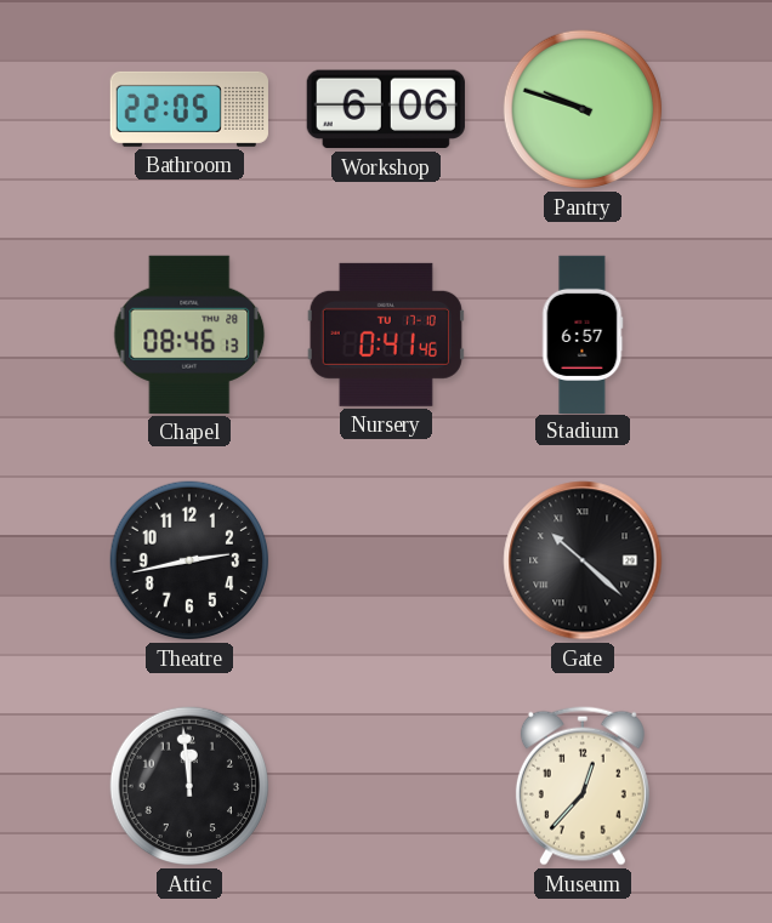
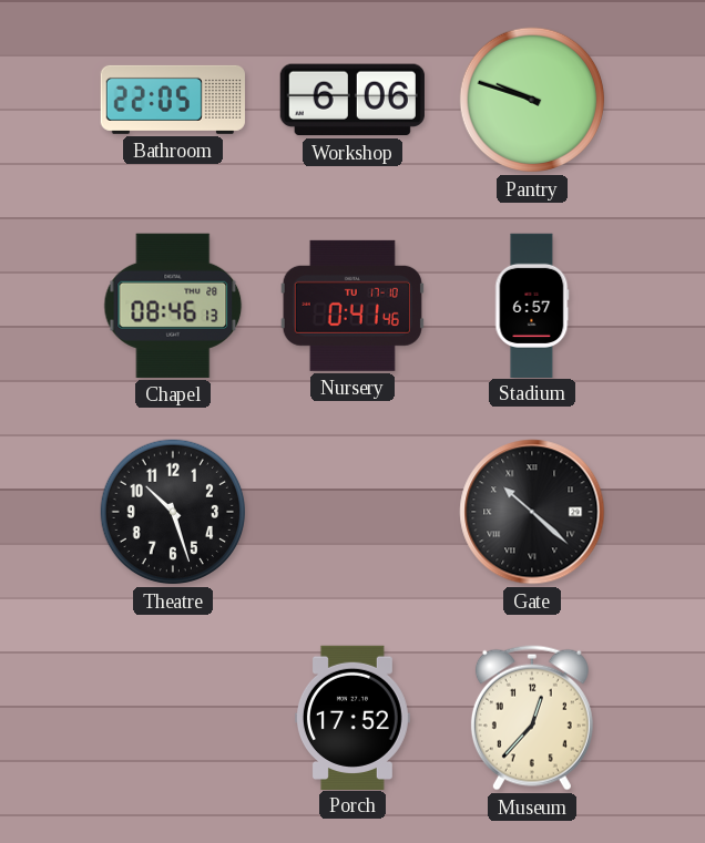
Theatre: 2:43 -> 10:27 (173, 512)
Attic: 11:59 -> none (189, 786)
Porch: none -> 17:52 (352, 717)
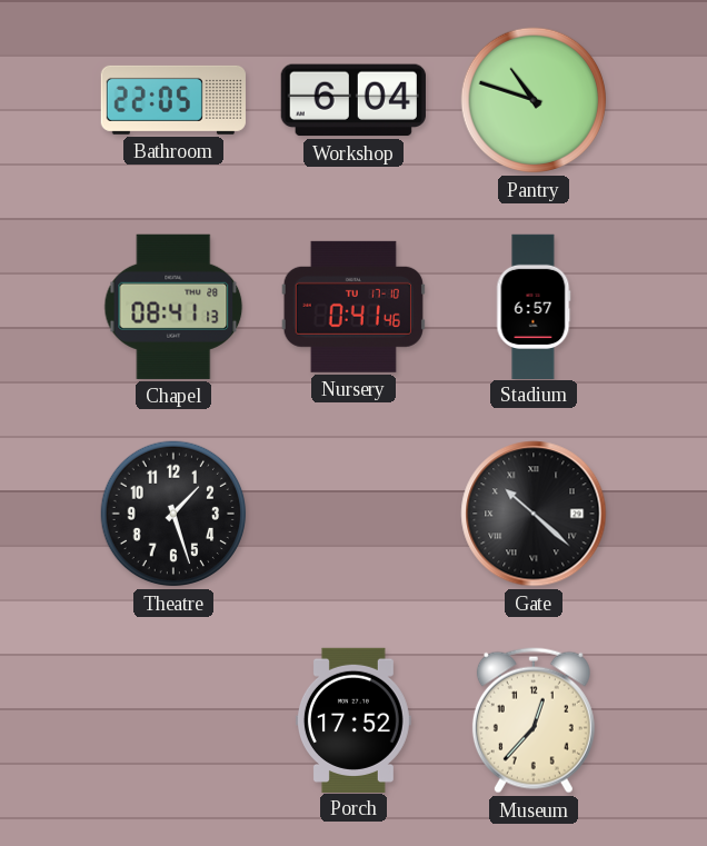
Workshop: 6:06 -> 6:04 (353, 100)
Pantry: 9:48 -> 10:48 (534, 100)
Chapel: 08:46 -> 08:41 (173, 307)
Theatre: 10:27 -> 1:27 (173, 514)
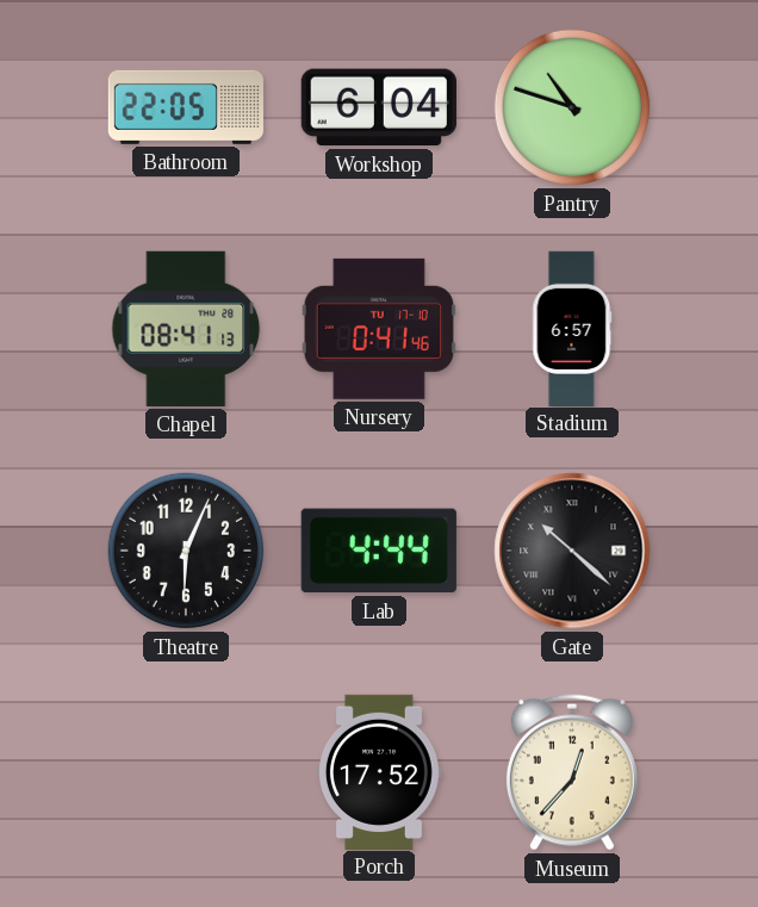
Theatre: 1:27 -> 6:04 (186, 551)
Lab: none -> 4:44 (379, 551)
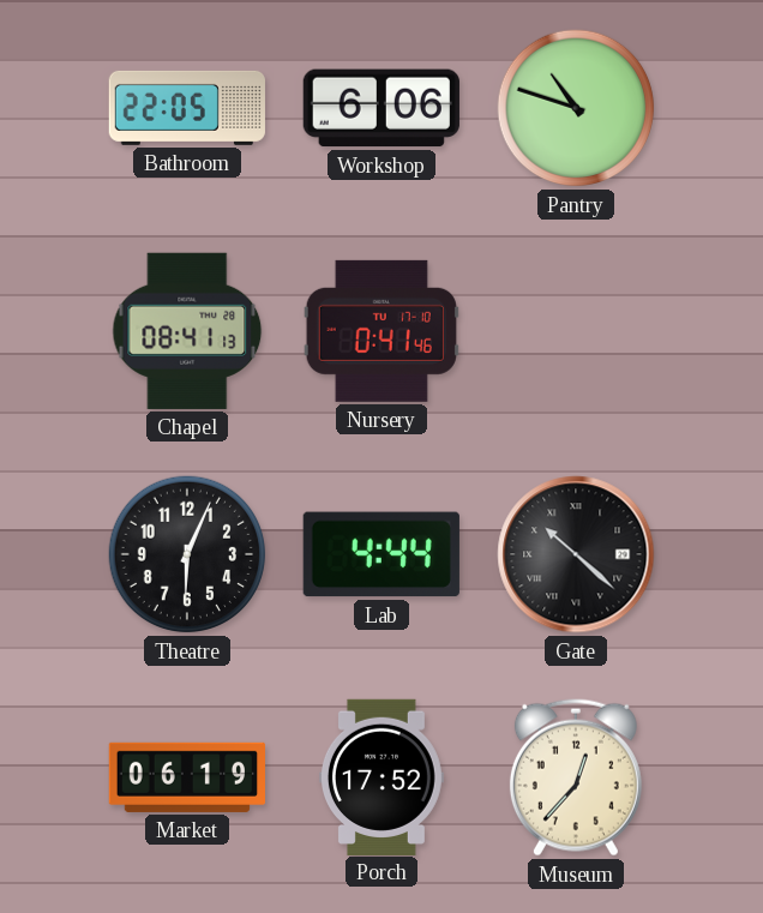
Workshop: 6:04 -> 6:06 (381, 108)
Stadium: 6:57 -> none (572, 328)
Market: none -> 06:19 (186, 777)
